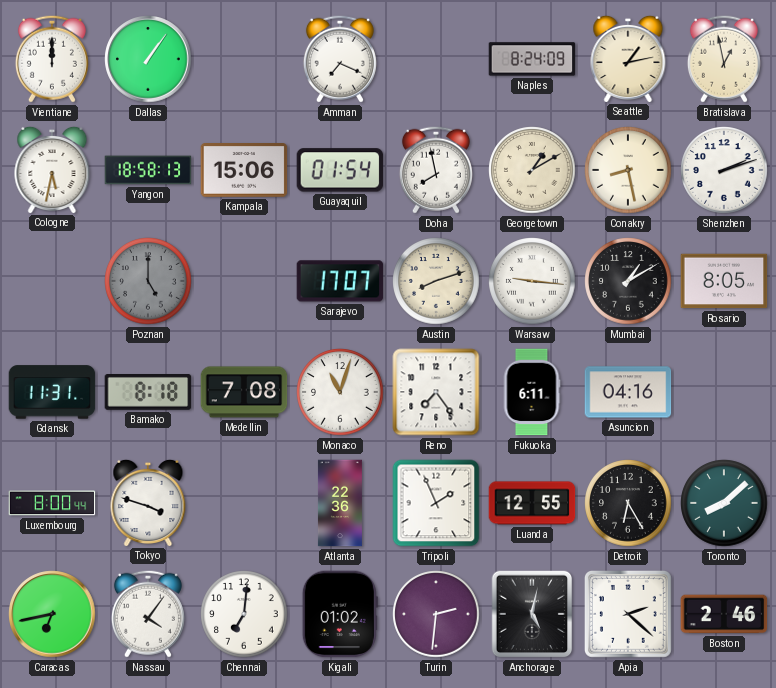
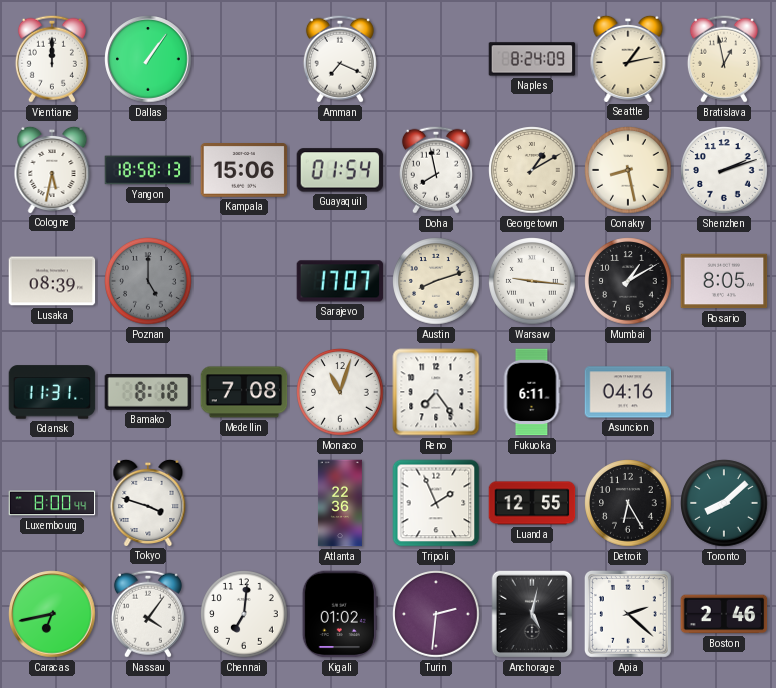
Lusaka: none -> 08:39 (52, 281)
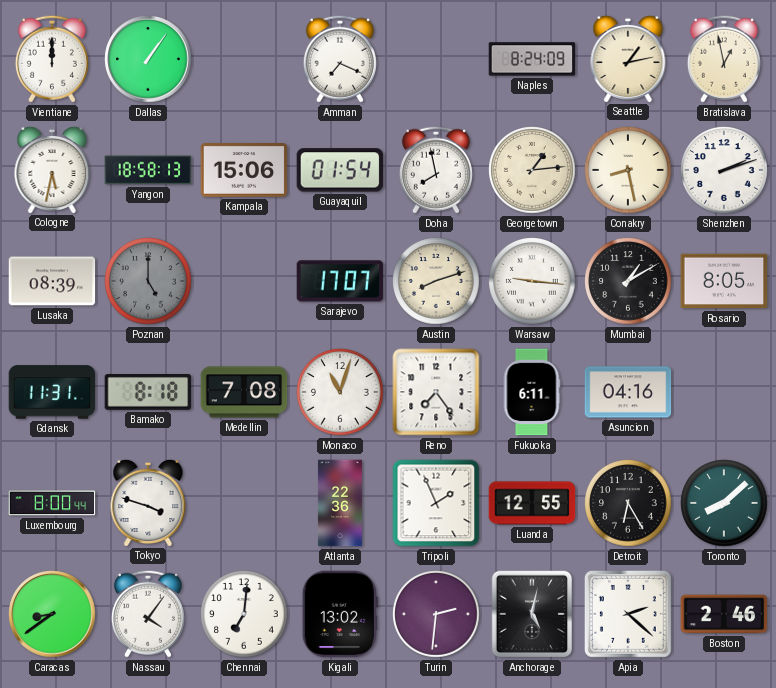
Georgetown: 1:10 -> 1:14 (532, 170)
Caracas: 6:43 -> 8:39 (52, 614)
Kigali: 01:02 -> 13:02 (340, 614)
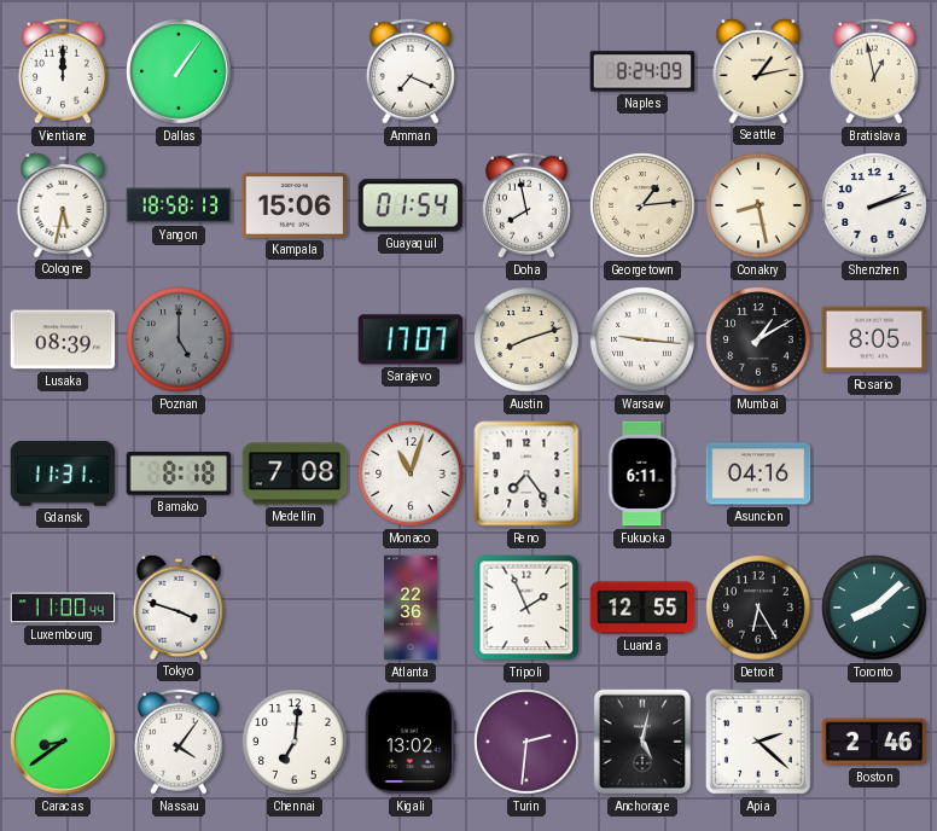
Luxembourg: 8:00 -> 11:00 (63, 608)
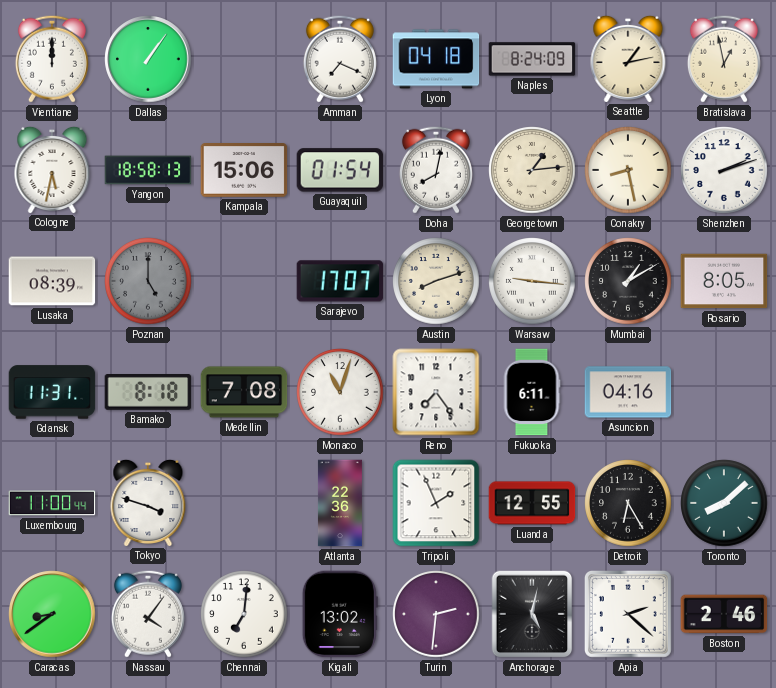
Lyon: none -> 04:18 (436, 59)
Doha: 7:58 -> 8:02 (436, 170)
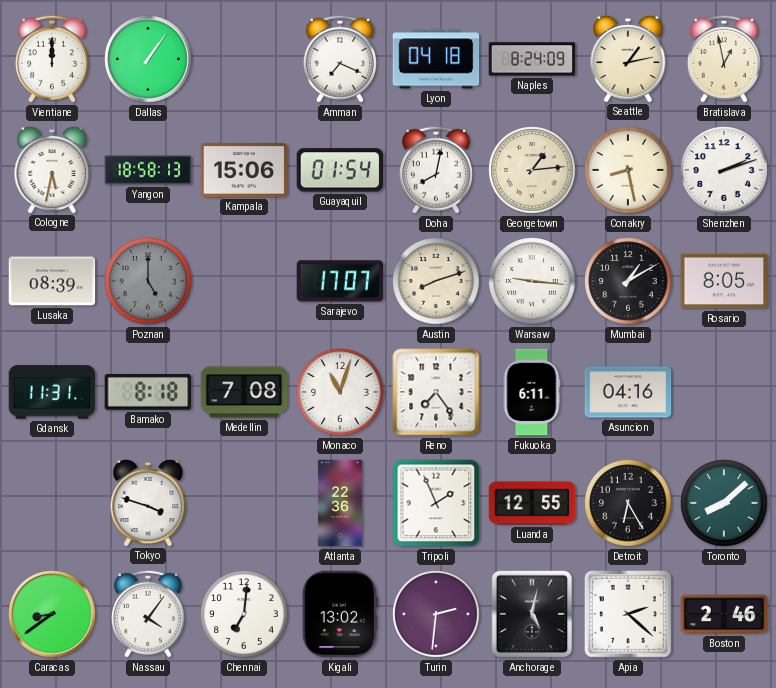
Luxembourg: 11:00 -> none (52, 503)
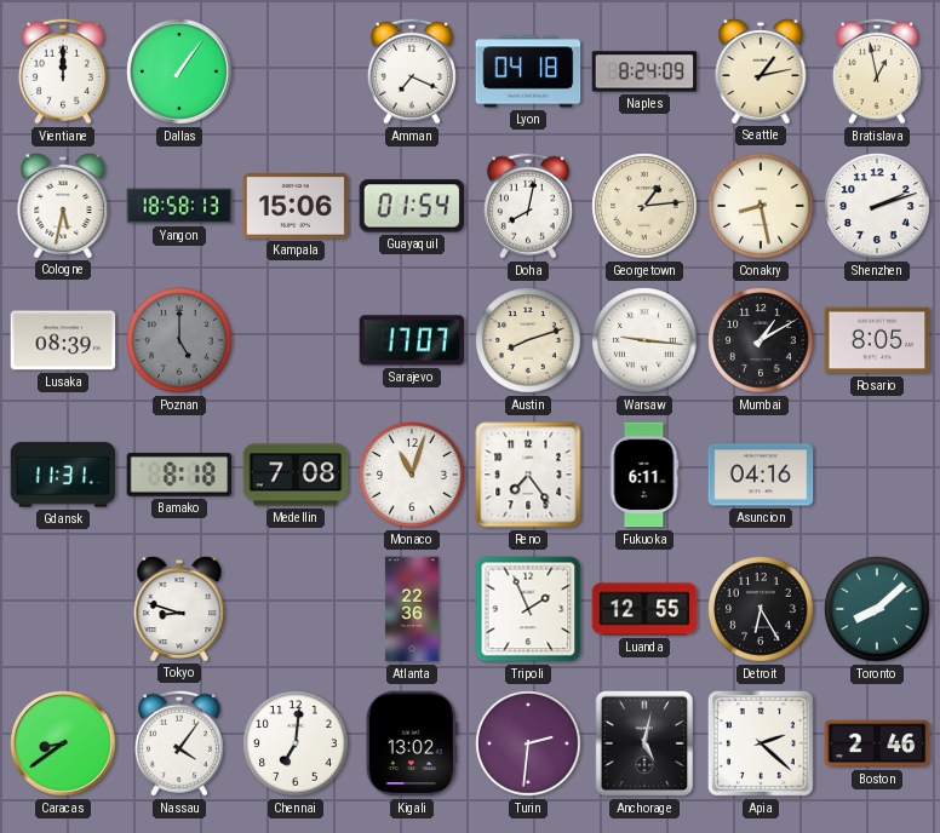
Tokyo: 3:48 -> 8:48 (179, 608)
